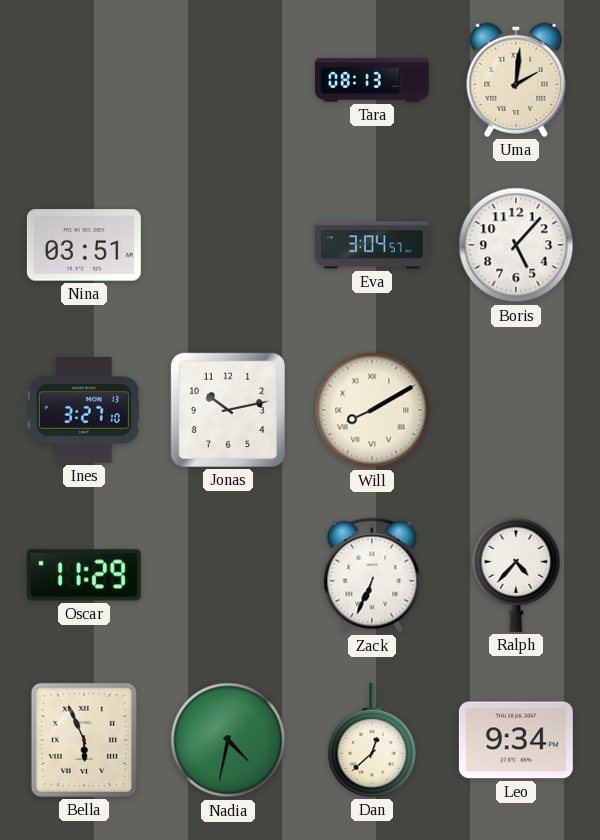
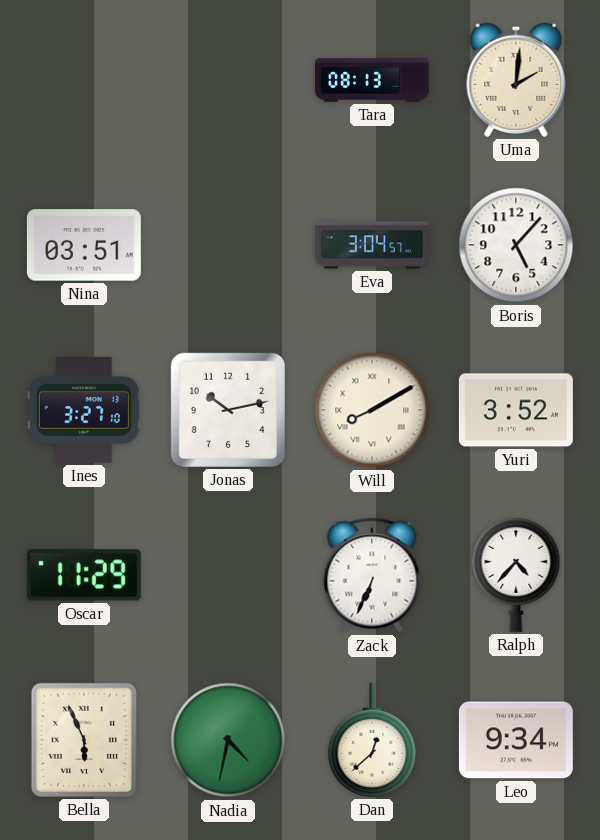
Yuri: none -> 3:52 (516, 410)
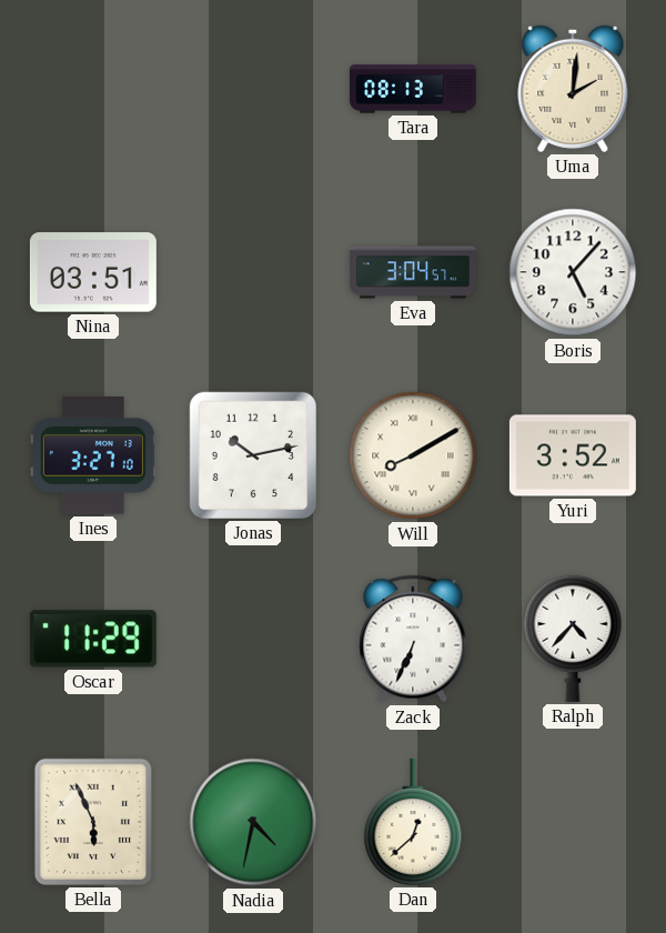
Leo: 9:34 -> none (516, 740)
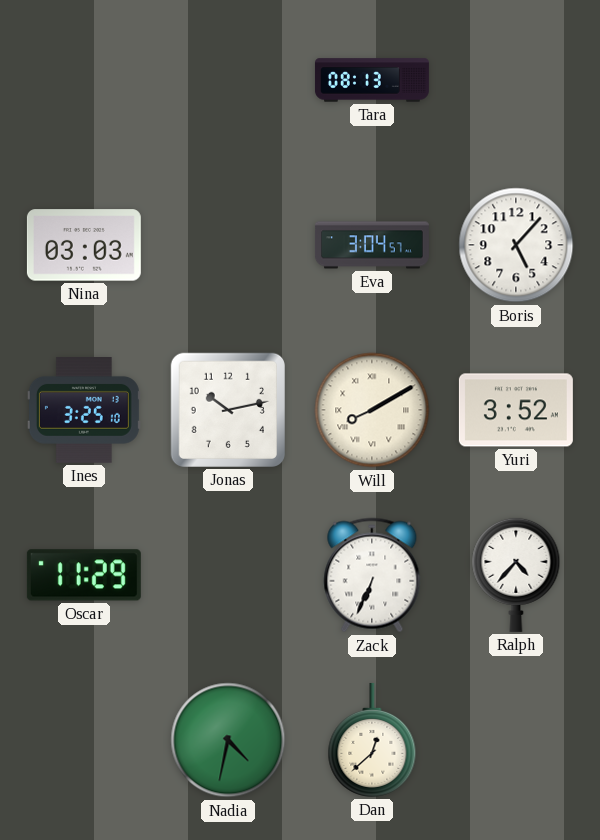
Uma: 2:01 -> none (573, 89)
Nina: 03:51 -> 03:03 (84, 245)
Ines: 3:27 -> 3:25 (84, 411)
Bella: 5:56 -> none (93, 822)
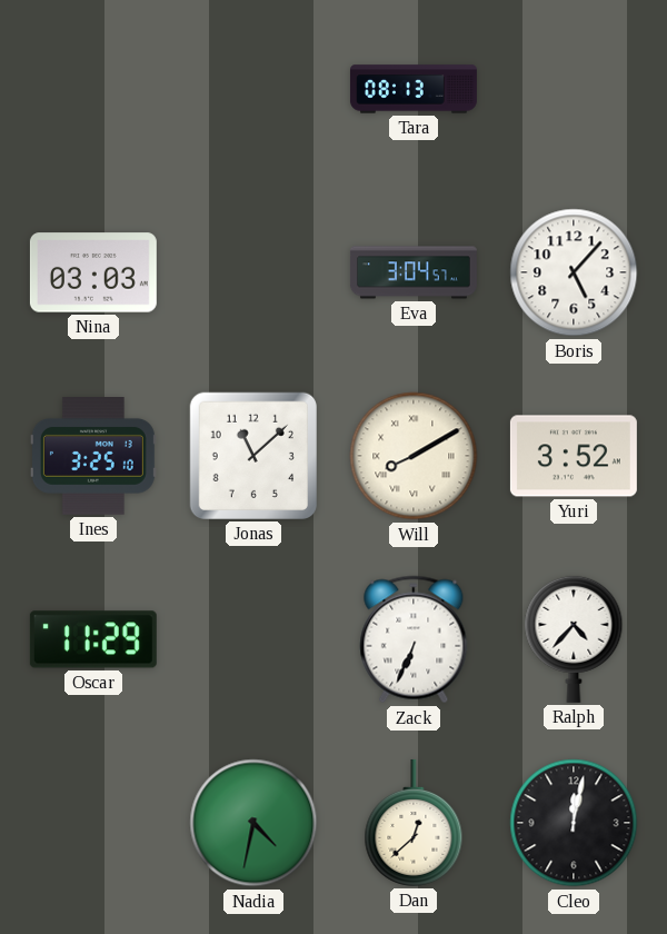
Jonas: 10:13 -> 11:08 (253, 456)
Cleo: none -> 12:02 (574, 823)
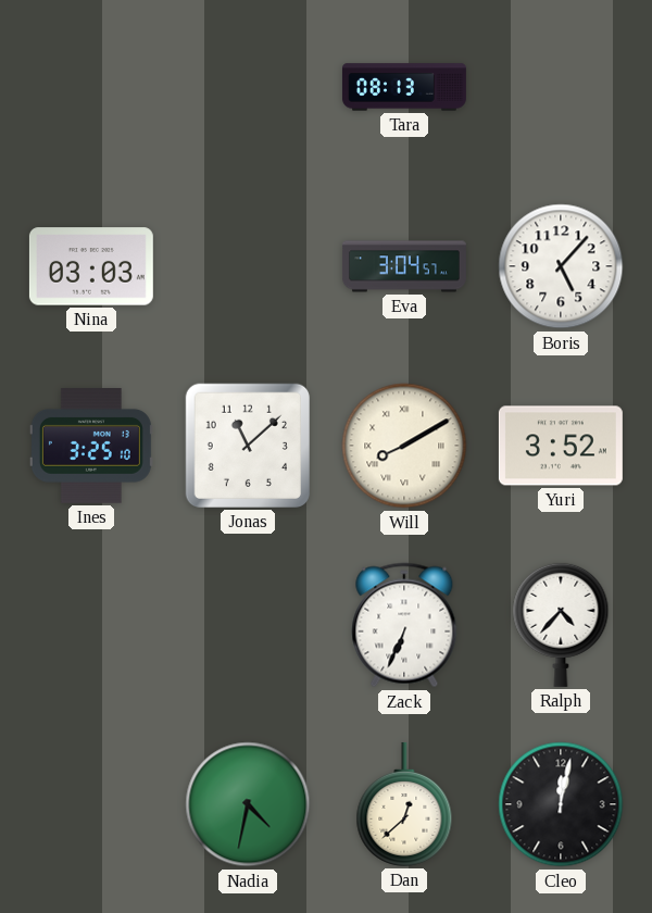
Oscar: 11:29 -> none (93, 639)
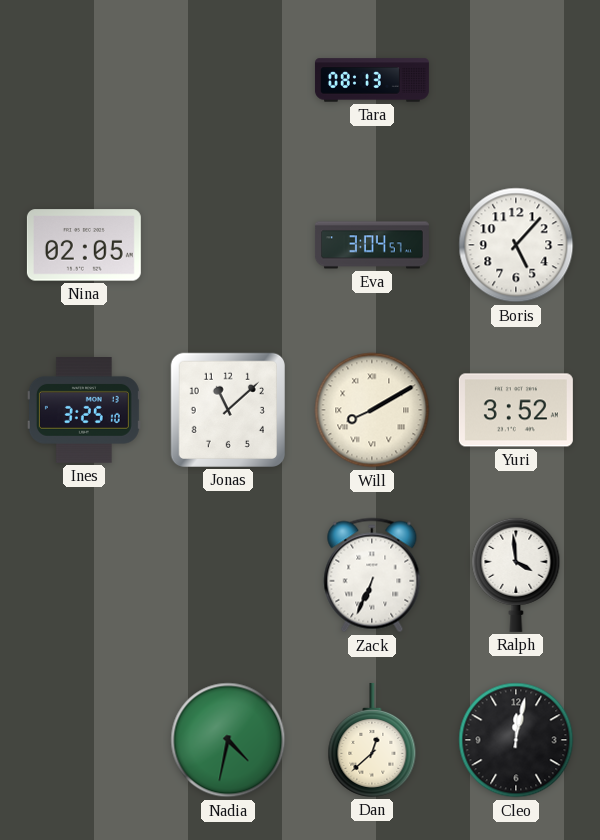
Nina: 03:03 -> 02:05 (84, 245)
Ralph: 4:37 -> 3:59 (516, 575)
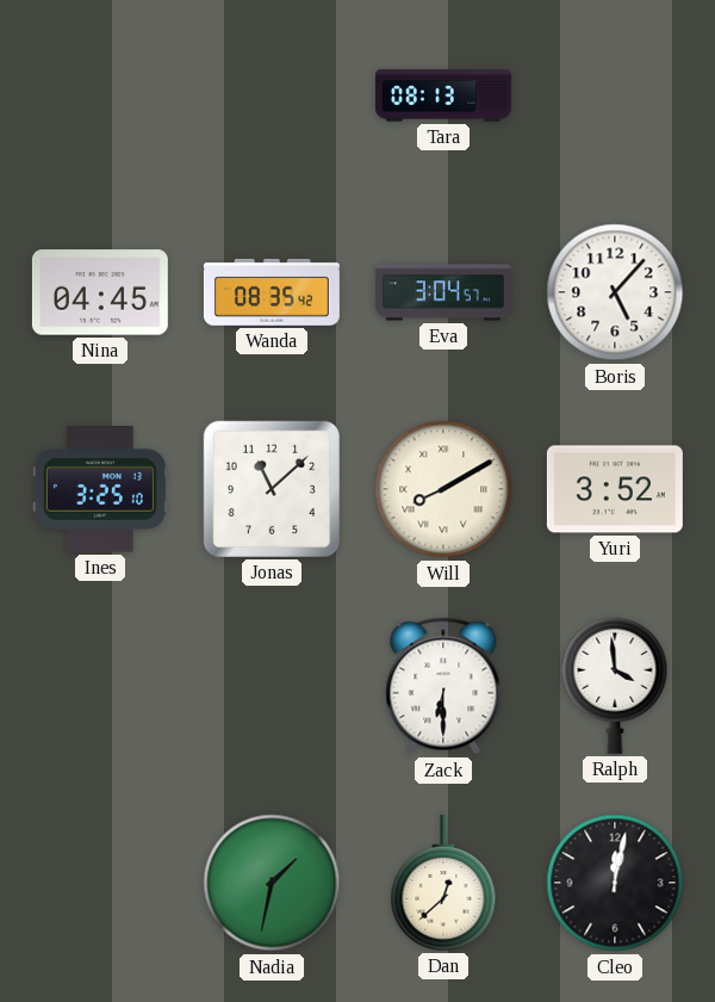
Nina: 02:05 -> 04:45 (100, 292)
Wanda: none -> 08:35 (272, 292)
Zack: 6:34 -> 6:30 (443, 686)
Nadia: 4:32 -> 1:32 (272, 883)
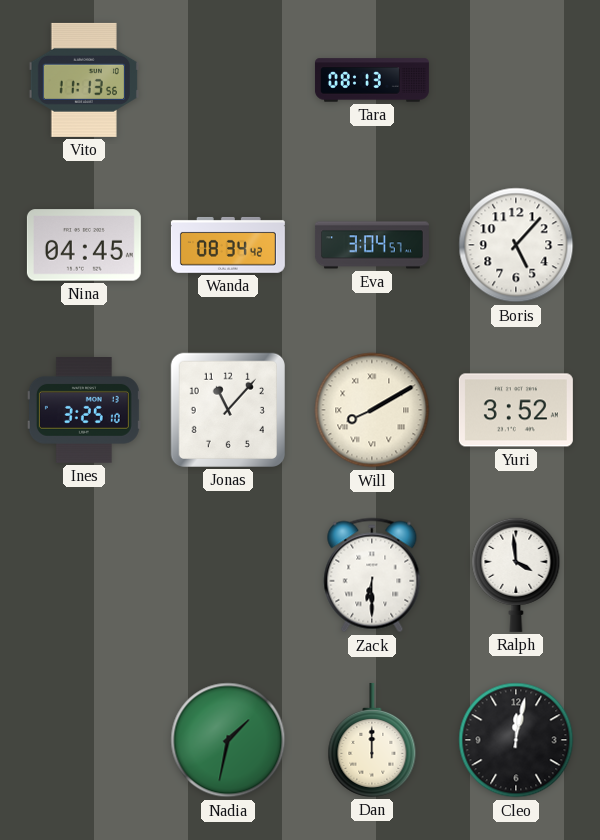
Vito: none -> 11:13 (83, 80)
Wanda: 08:35 -> 08:34 (228, 245)
Jonas: 11:08 -> 11:07 (228, 410)
Dan: 12:38 -> 12:00 (372, 740)
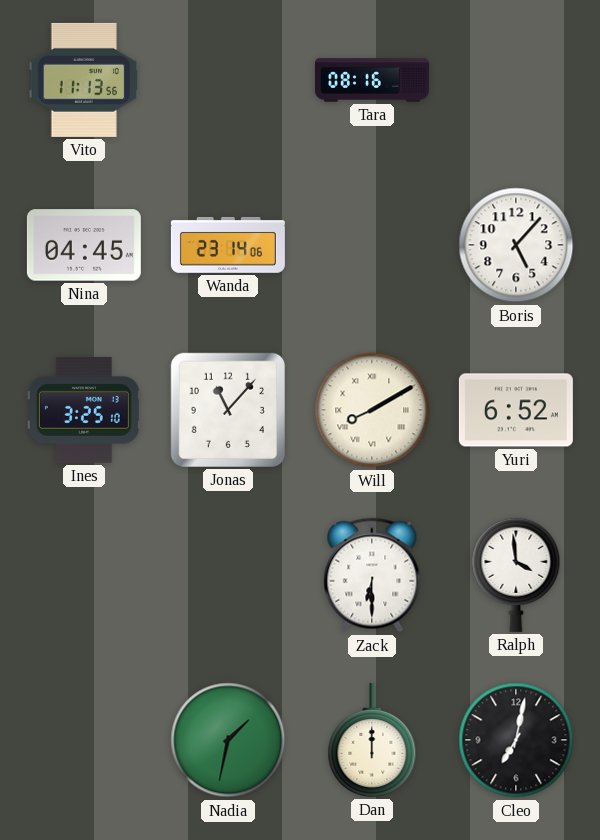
Tara: 08:13 -> 08:16 (372, 80)
Wanda: 08:34 -> 23:14 (228, 245)
Eva: 3:04 -> none (372, 245)
Yuri: 3:52 -> 6:52 (516, 410)
Cleo: 12:02 -> 7:02 (516, 740)
